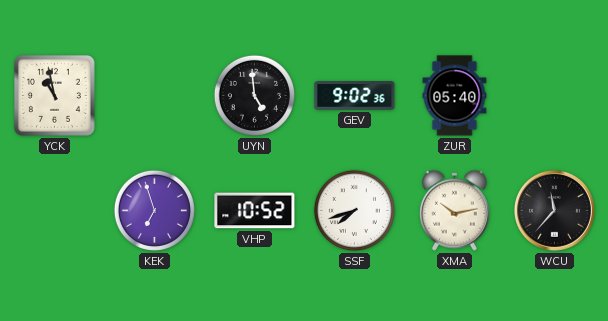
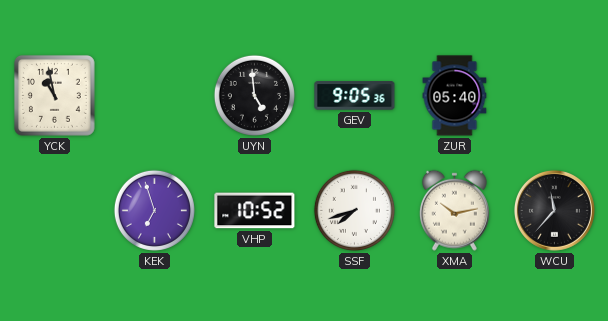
GEV: 9:02 -> 9:05 (355, 96)
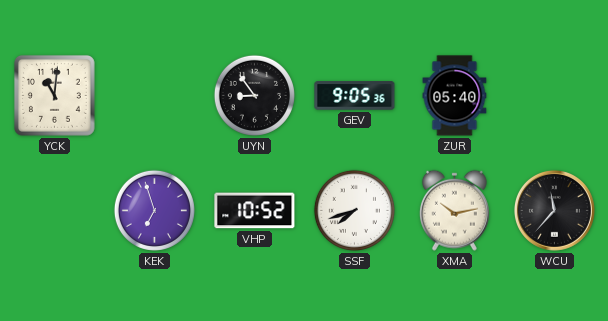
YCK: 10:58 -> 11:01 (54, 95)
UYN: 4:59 -> 8:54 (254, 95)
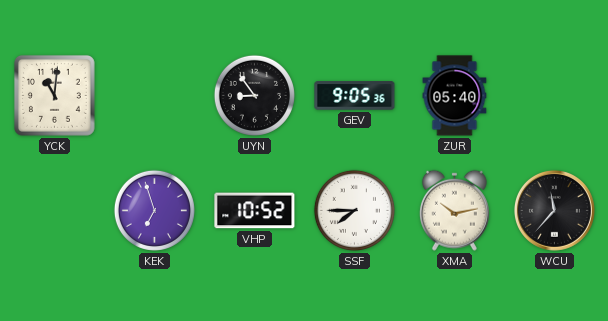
SSF: 7:42 -> 7:45 (354, 210)
